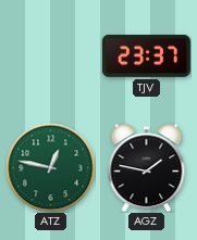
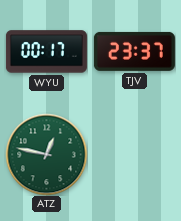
WYU: none -> 00:17 (46, 52)
AGZ: 1:47 -> none (147, 167)
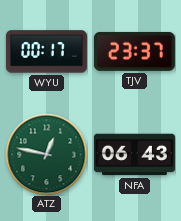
NFA: none -> 06:43 (134, 155)
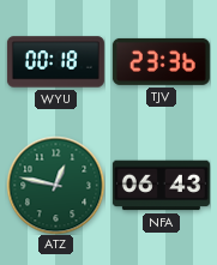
WYU: 00:17 -> 00:18 (55, 62)
TJV: 23:37 -> 23:36 (161, 61)
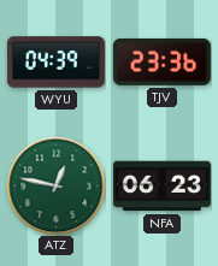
WYU: 00:18 -> 04:39 (55, 63)
NFA: 06:43 -> 06:23 (161, 187)
